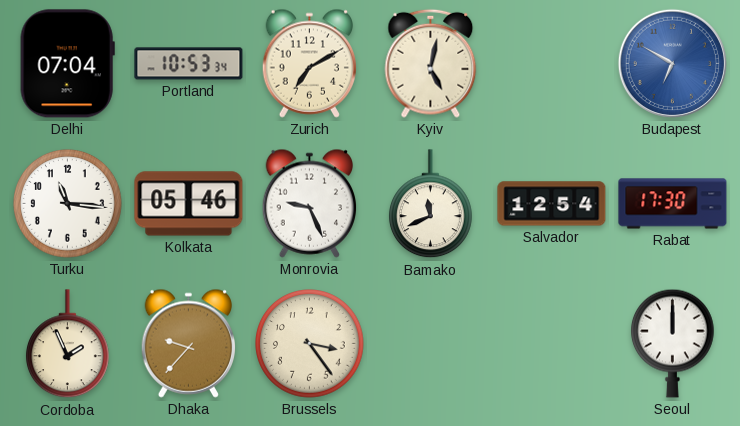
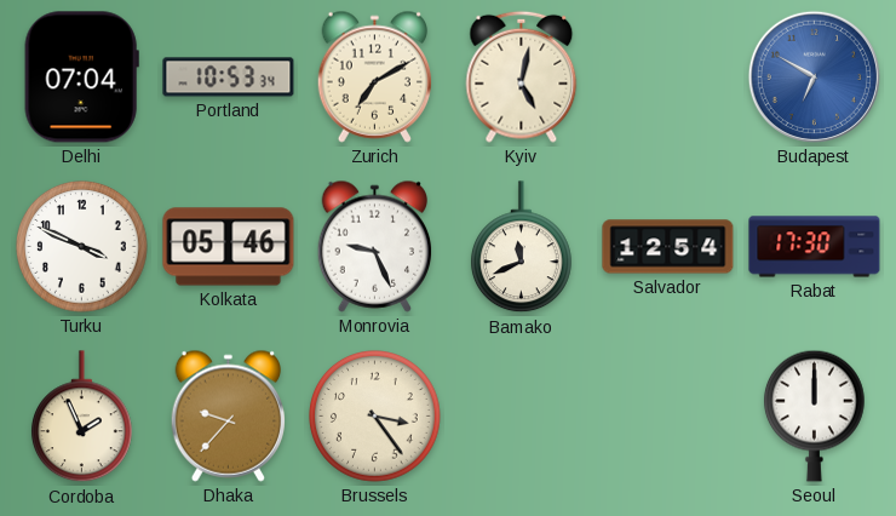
Turku: 11:16 -> 3:49 (82, 247)
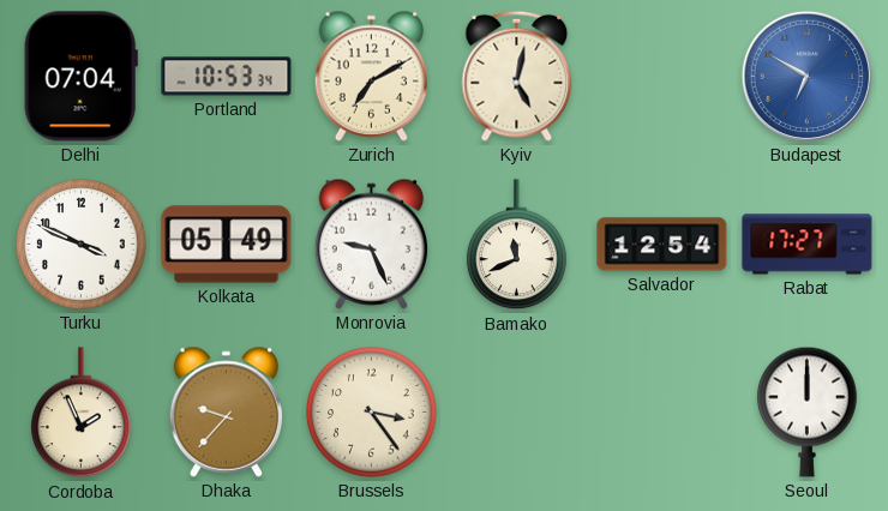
Kolkata: 05:46 -> 05:49 (227, 245)
Rabat: 17:30 -> 17:27 (808, 245)
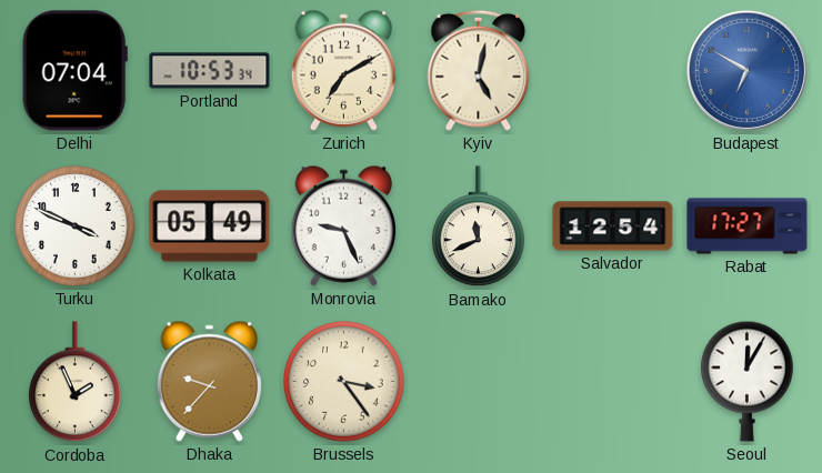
Seoul: 12:00 -> 12:05 (748, 381)
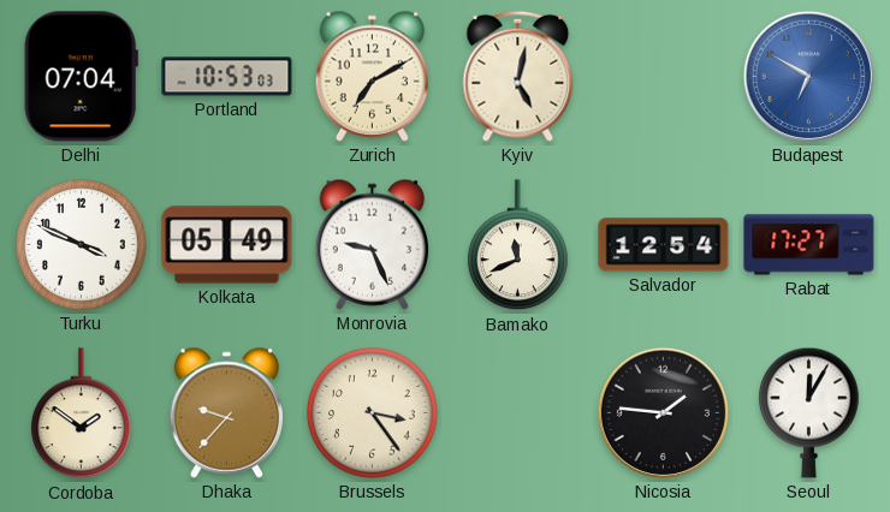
Portland: 10:53:34 -> 10:53:03 (227, 77)
Cordoba: 1:56 -> 1:51 (82, 413)
Nicosia: none -> 1:46 (663, 412)
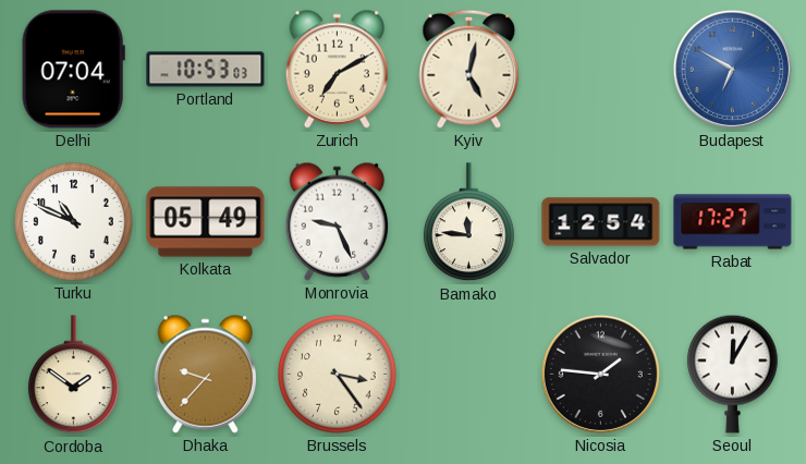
Turku: 3:49 -> 10:49 (74, 222)
Bamako: 11:41 -> 11:46 (469, 222)
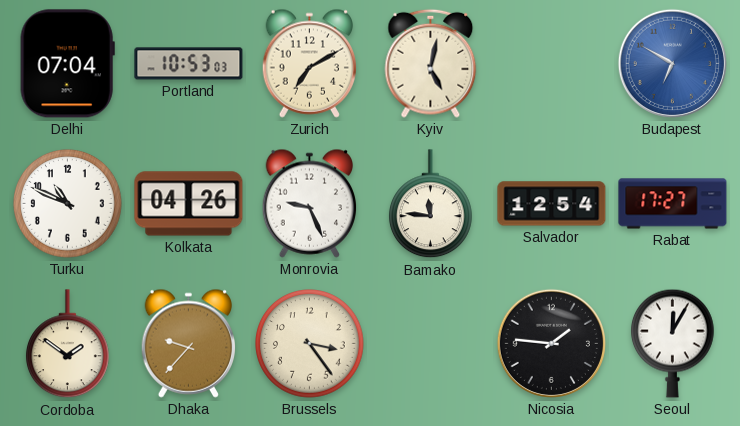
Kolkata: 05:49 -> 04:26 (189, 204)
